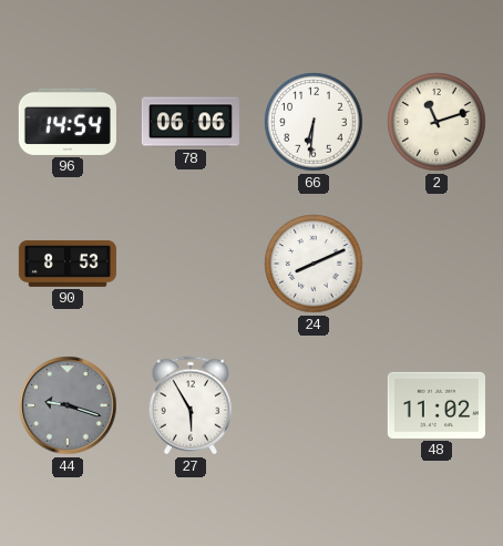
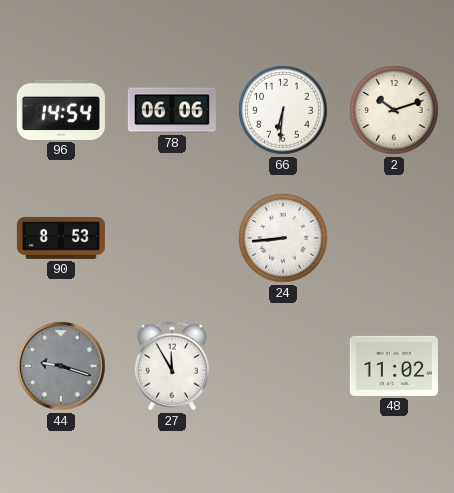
2: 11:12 -> 10:12 (394, 110)
24: 8:11 -> 8:44 (283, 238)
27: 5:55 -> 11:55 (172, 366)
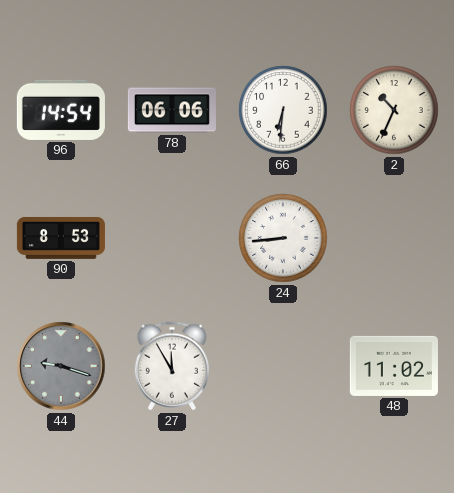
2: 10:12 -> 10:34 (394, 110)
